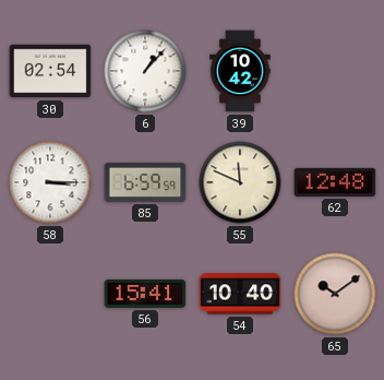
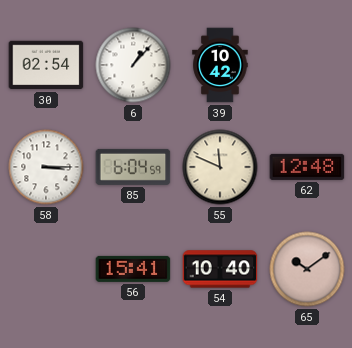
85: 6:59 -> 6:04 (133, 167)
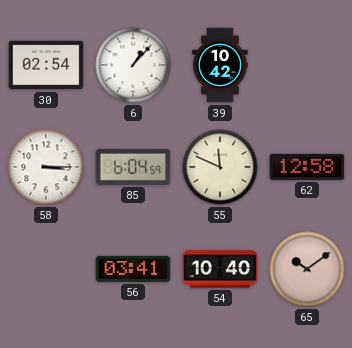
62: 12:48 -> 12:58 (307, 167)
56: 15:41 -> 03:41 (133, 269)
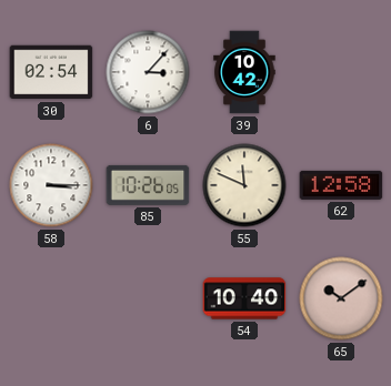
6: 1:07 -> 3:07 (148, 72)
85: 6:04 -> 10:26 (148, 185)
56: 03:41 -> none (133, 269)
